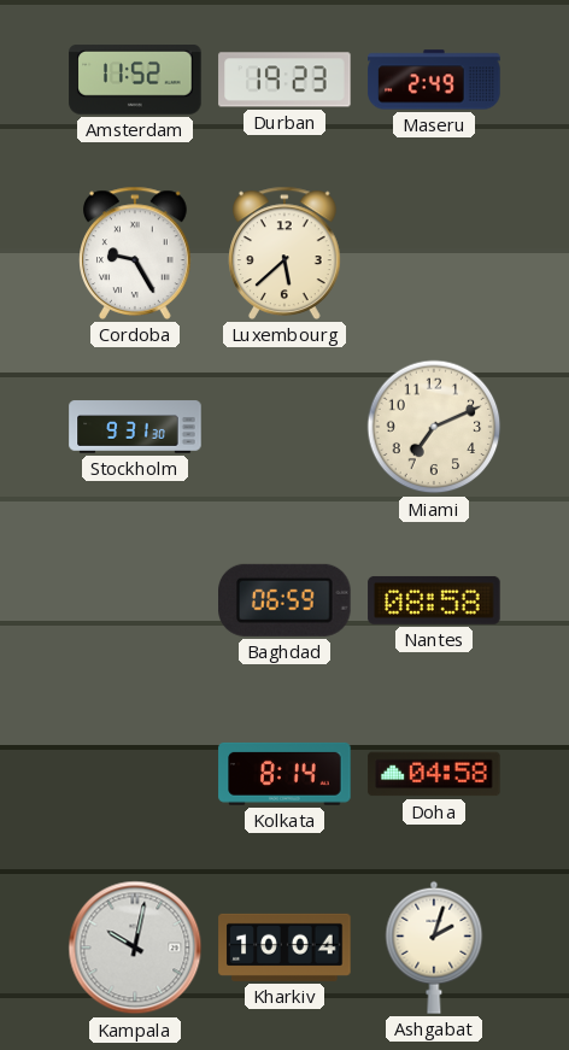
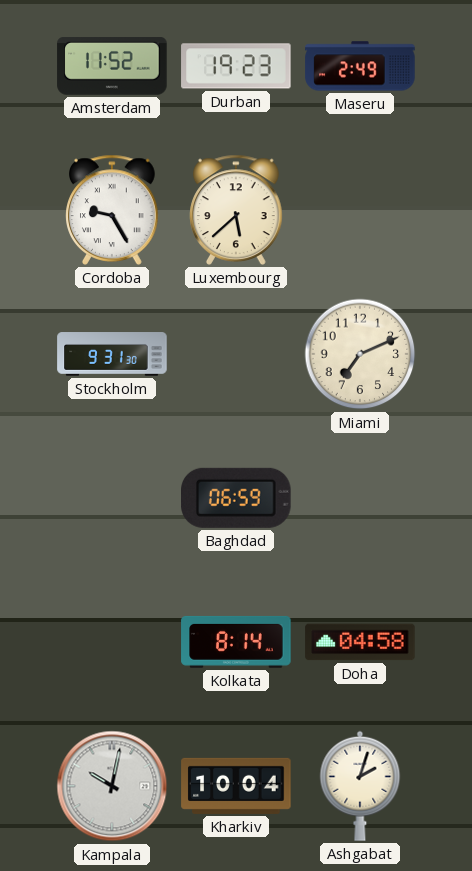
Nantes: 08:58 -> none (434, 600)
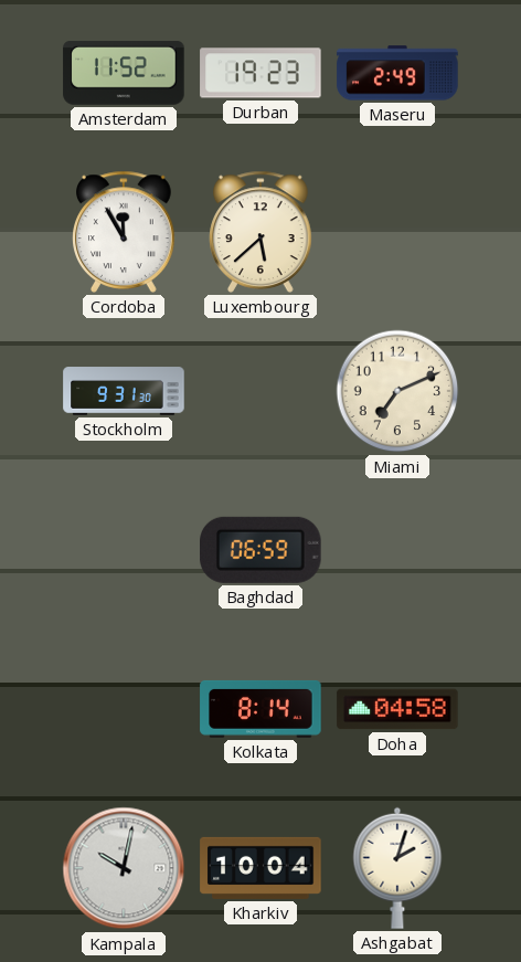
Cordoba: 9:25 -> 11:55 (125, 232)
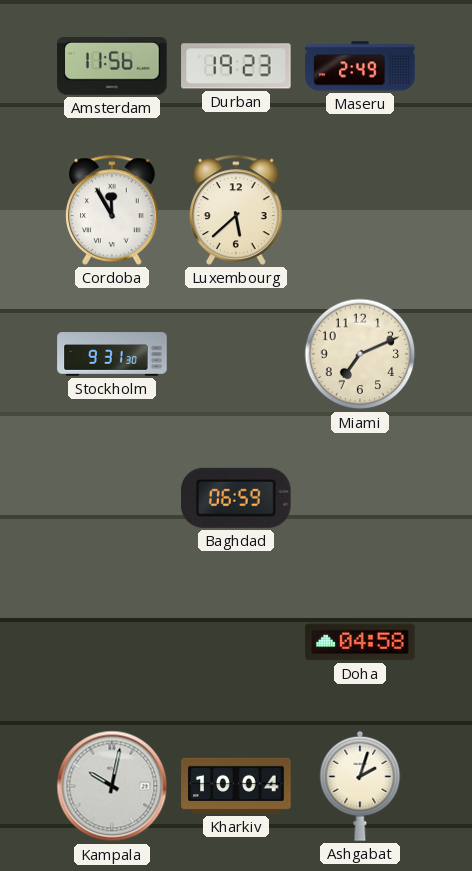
Amsterdam: 11:52 -> 11:56 (112, 67)
Kolkata: 8:14 -> none (260, 709)
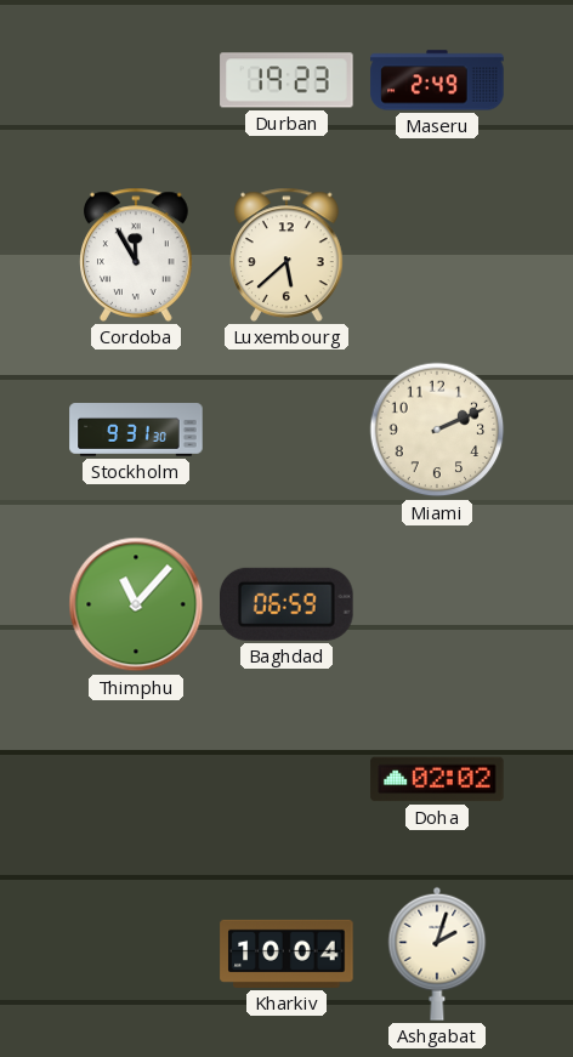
Amsterdam: 11:56 -> none (112, 67)
Miami: 7:11 -> 2:11 (437, 430)
Thimphu: none -> 11:07 (136, 604)
Doha: 04:58 -> 02:02 (437, 779)
Kampala: 10:02 -> none (112, 786)
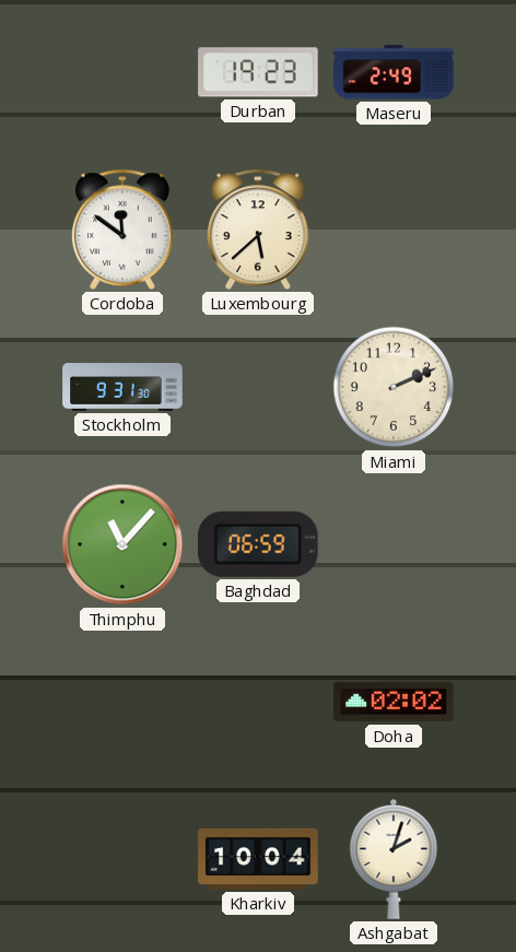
Cordoba: 11:55 -> 11:51 (124, 230)
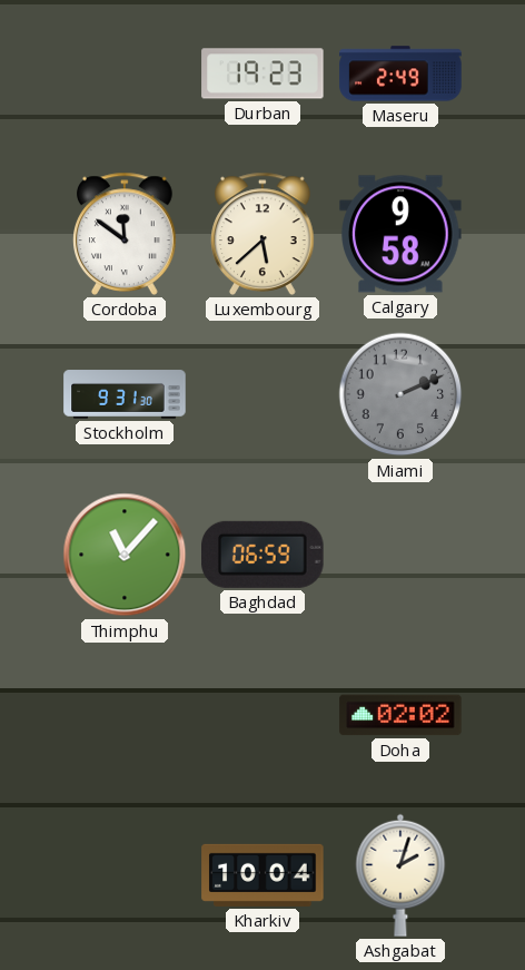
Calgary: none -> 9:58 (400, 234)
Miami dial: cream -> grey (400, 394)
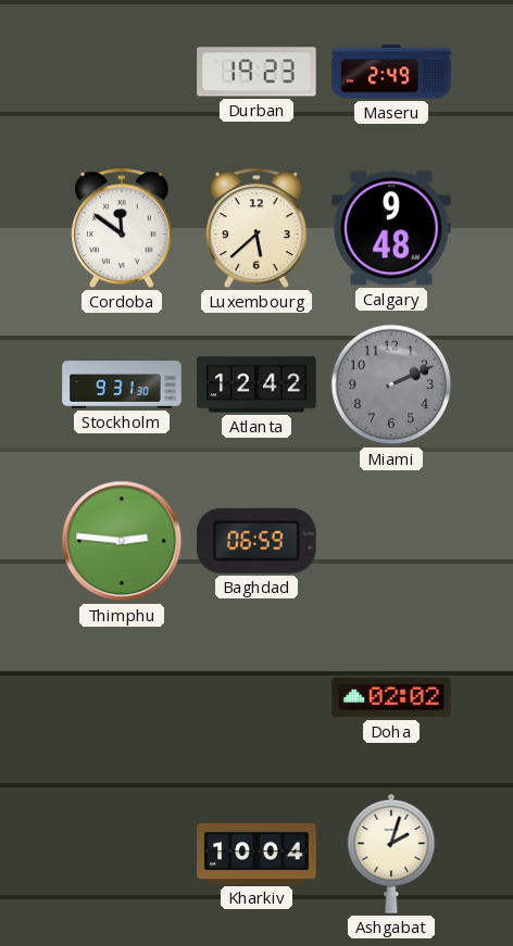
Calgary: 9:58 -> 9:48 (391, 228)
Atlanta: none -> 12:42 (256, 384)
Thimphu: 11:07 -> 2:46 (122, 541)
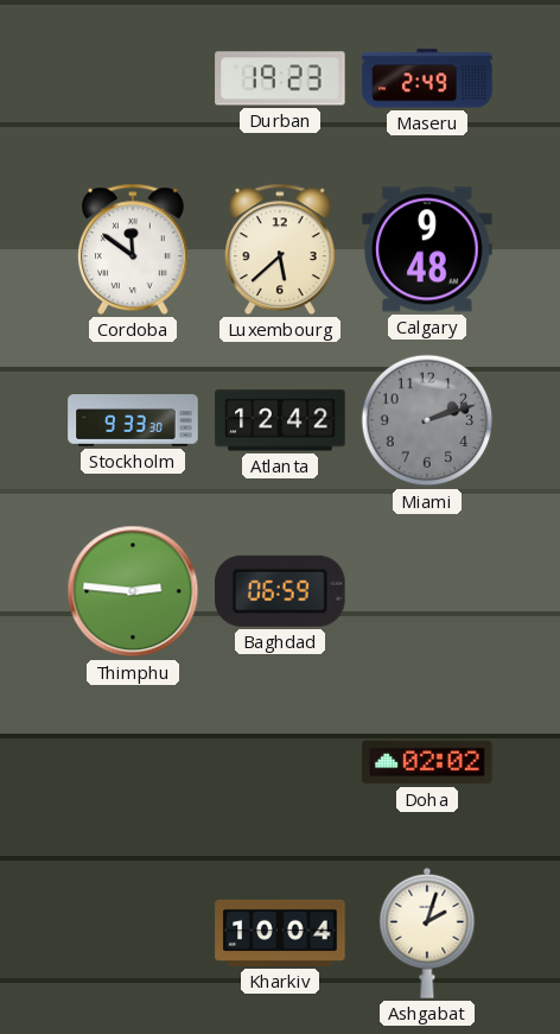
Stockholm: 9:31 -> 9:33 (133, 420)
Miami: 2:11 -> 2:12 (427, 420)
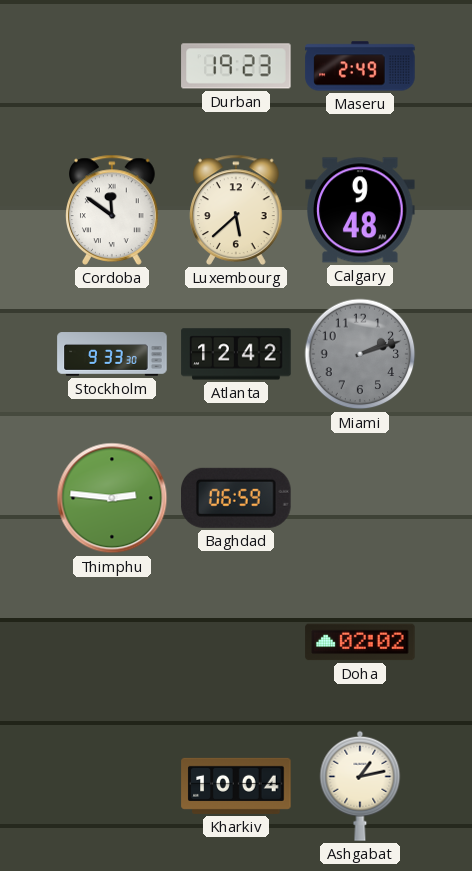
Ashgabat: 2:03 -> 1:13 (360, 786)
